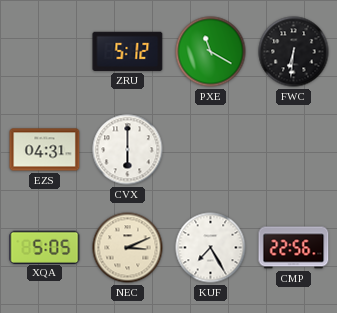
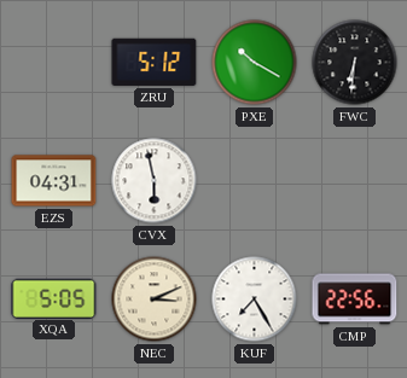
PXE: 11:20 -> 10:20 (255, 63)
CVX: 6:00 -> 5:58 (155, 181)
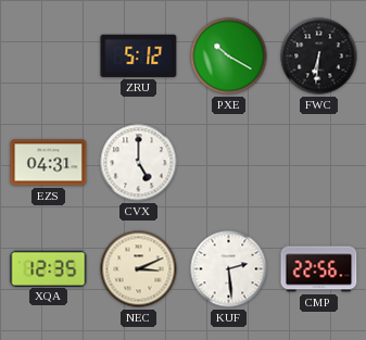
CVX: 5:58 -> 5:00 (139, 163)
XQA: 5:05 -> 12:35 (49, 268)
KUF: 7:25 -> 2:29 (229, 269)
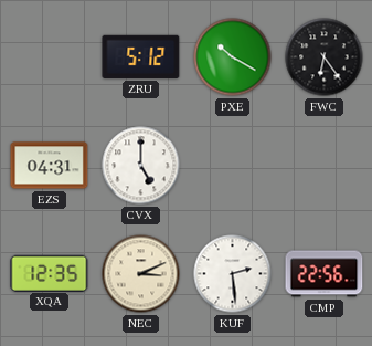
FWC: 6:31 -> 6:24 (325, 57)
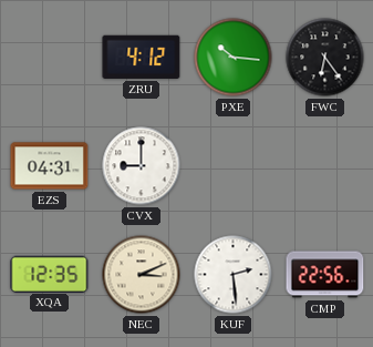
ZRU: 5:12 -> 4:12 (142, 57)
PXE: 10:20 -> 10:16 (234, 58)
CVX: 5:00 -> 9:00 (142, 166)
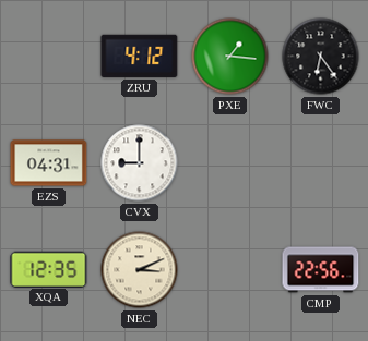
PXE: 10:16 -> 1:16 (230, 57)
KUF: 2:29 -> none (234, 275)
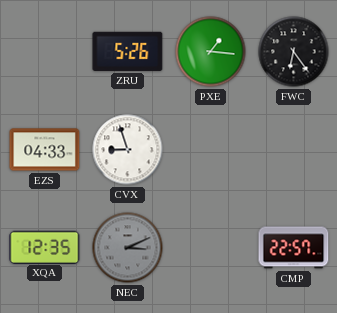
ZRU: 4:12 -> 5:26 (128, 51)
EZS: 04:31 -> 04:33 (45, 150)
CVX: 9:00 -> 8:57 (128, 150)
NEC dial: cream -> grey (128, 248)
CMP: 22:56 -> 22:57 (294, 248)
